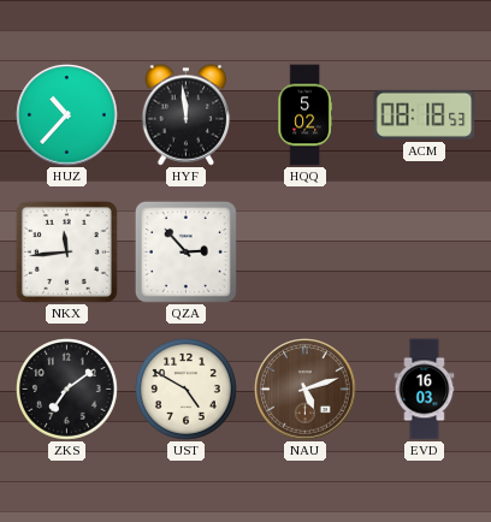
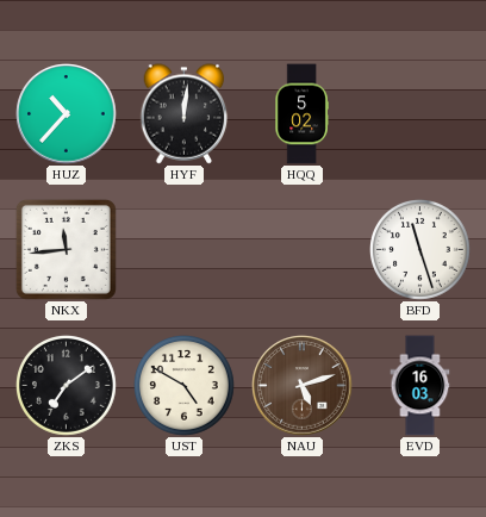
HYF: 11:59 -> 12:01 (185, 114)
ACM: 08:18 -> none (425, 114)
QZA: 2:53 -> none (185, 251)
BFD: none -> 11:27 (420, 250)
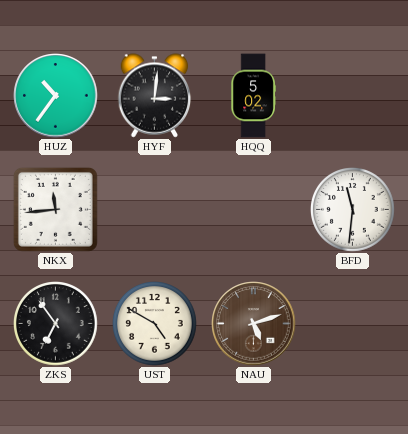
HUZ: 10:37 -> 10:36 (56, 96)
HYF: 12:01 -> 3:01 (155, 96)
BFD: 11:27 -> 11:31 (353, 210)
ZKS: 7:09 -> 6:54 (56, 324)
EVD: 16:03 -> none (420, 386)
